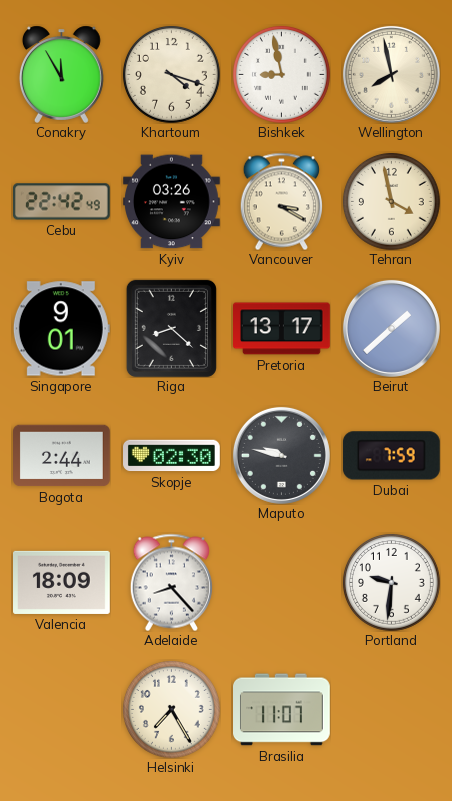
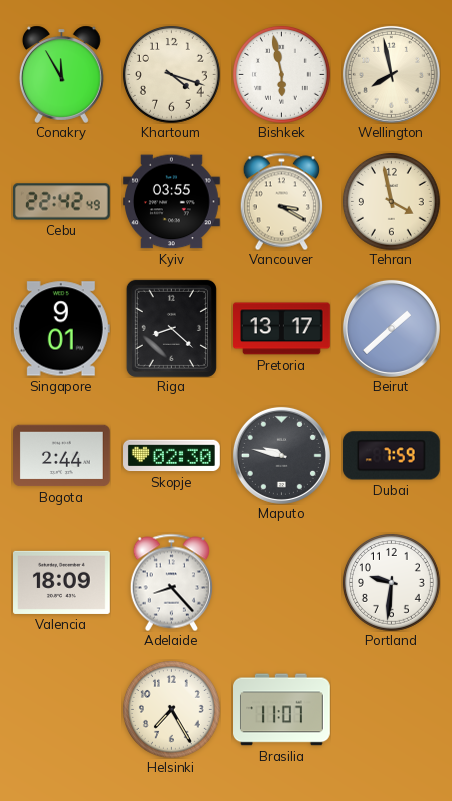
Bishkek: 8:58 -> 5:58 (281, 74)
Kyiv: 03:26 -> 03:55 (172, 202)
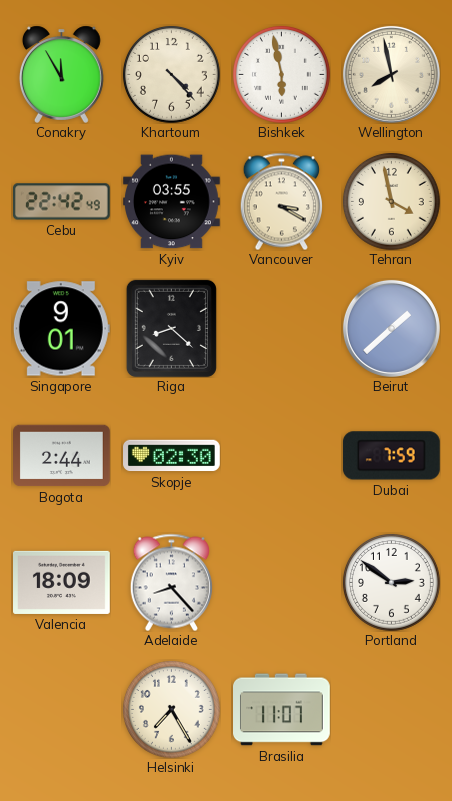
Khartoum: 4:18 -> 4:23 (171, 74)
Pretoria: 13:17 -> none (282, 329)
Maputo: 9:47 -> none (281, 455)
Portland: 9:31 -> 2:51 (391, 582)
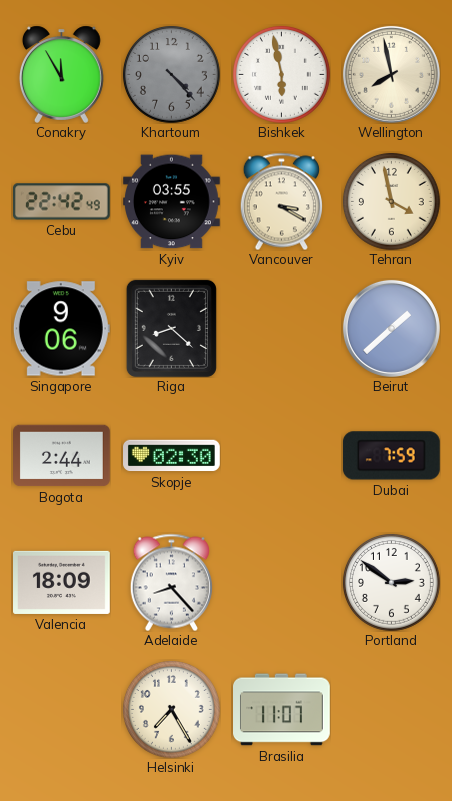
Khartoum dial: cream -> grey (171, 74)
Singapore: 9:01 -> 9:06 (61, 329)
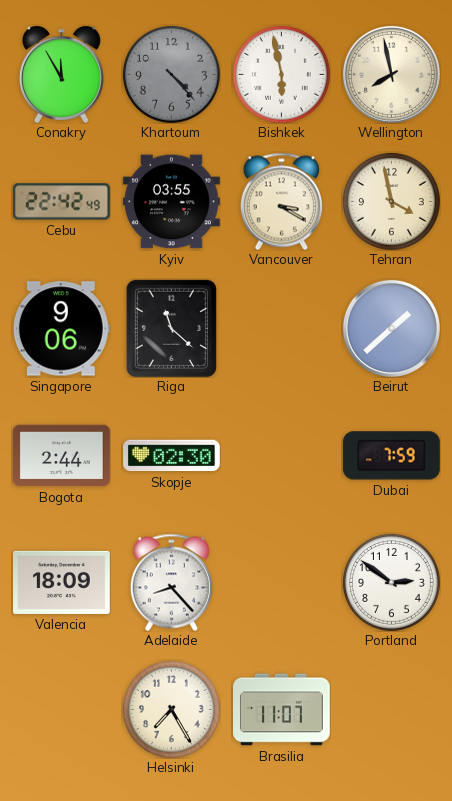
Riga: 8:22 -> 11:22 (171, 328)
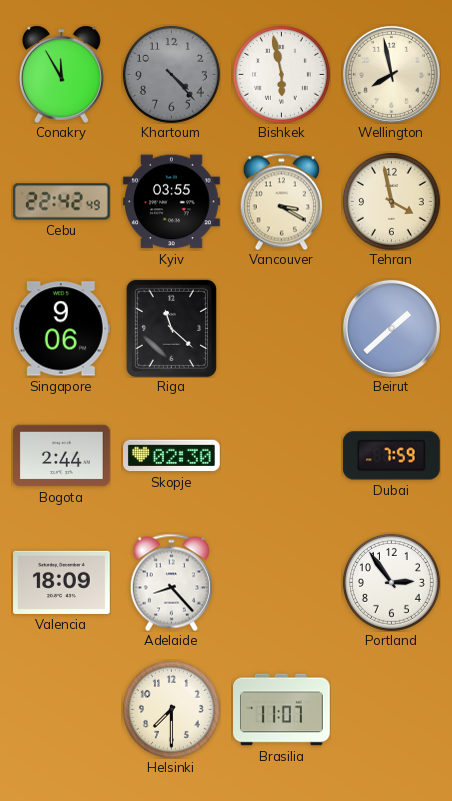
Portland: 2:51 -> 2:54 (391, 582)
Helsinki: 7:25 -> 7:30 (171, 709)
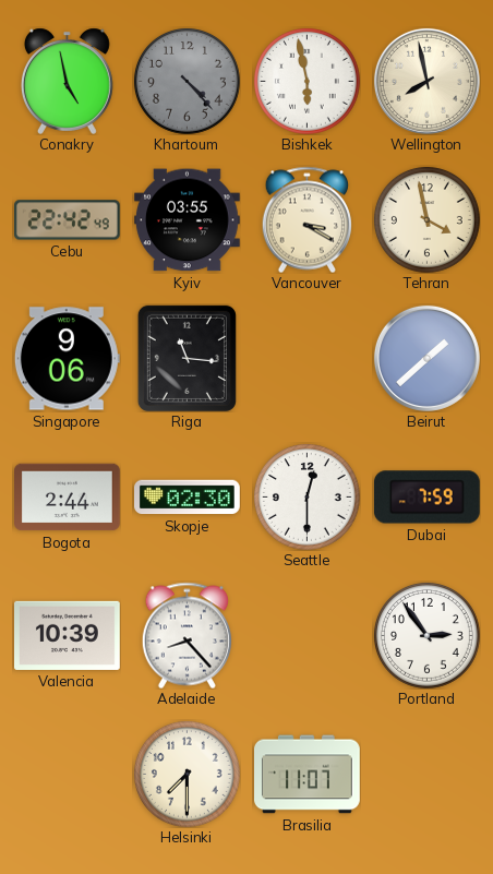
Conakry: 11:55 -> 4:58 (67, 81)
Riga: 11:22 -> 11:16 (187, 358)
Seattle: none -> 12:30 (306, 496)
Valencia: 18:09 -> 10:39 (68, 635)
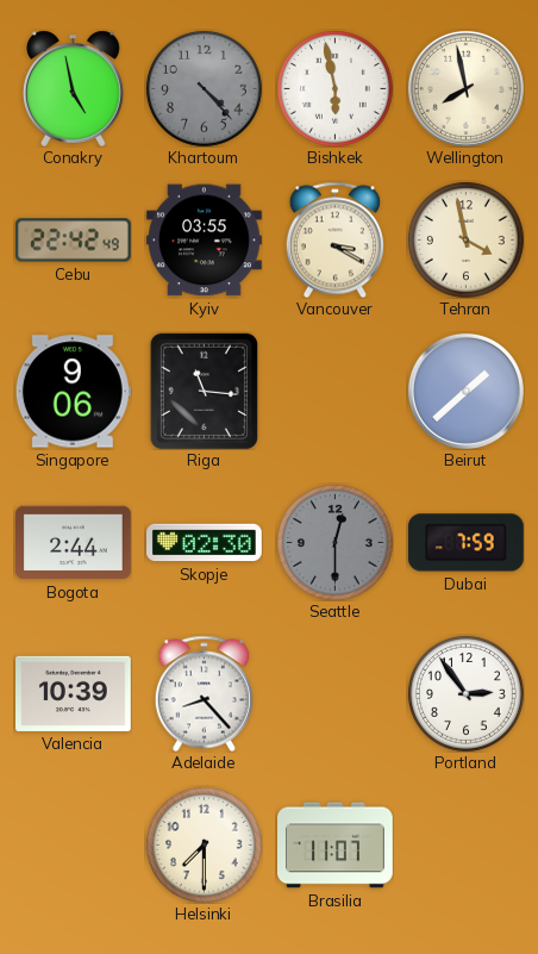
Seattle dial: white -> grey (334, 542)
